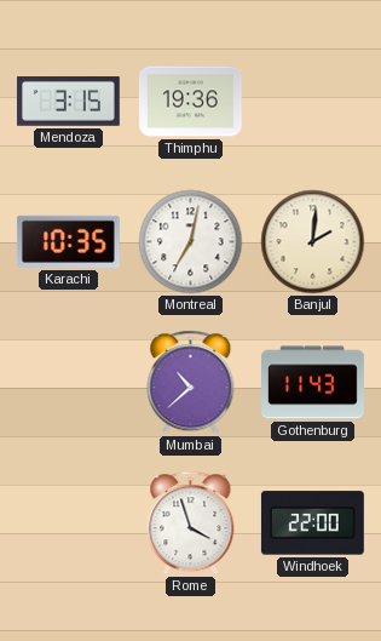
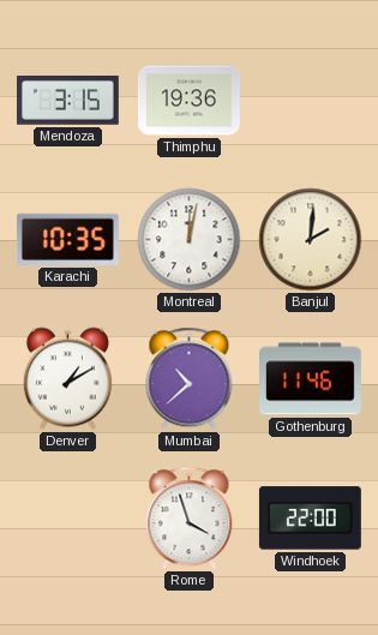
Montreal: 7:02 -> 12:02 (190, 240)
Denver: none -> 1:10 (67, 379)
Gothenburg: 11:43 -> 11:46 (311, 379)
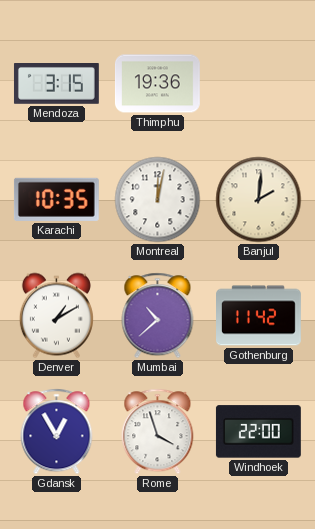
Gothenburg: 11:46 -> 11:42 (259, 316)
Gdansk: none -> 12:55 (57, 432)
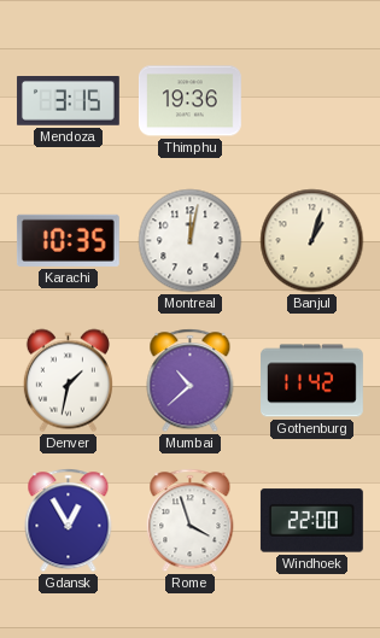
Banjul: 2:01 -> 1:03 (312, 241)
Denver: 1:10 -> 1:32 (68, 381)
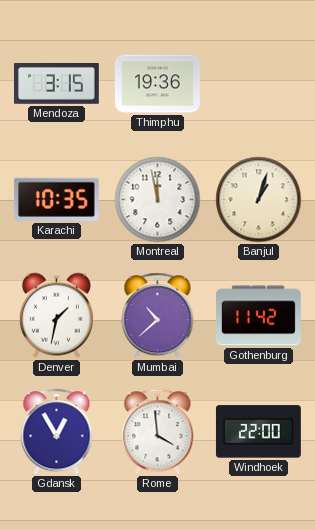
Montreal: 12:02 -> 11:58 (158, 200)
Rome: 3:57 -> 3:59 (158, 432)
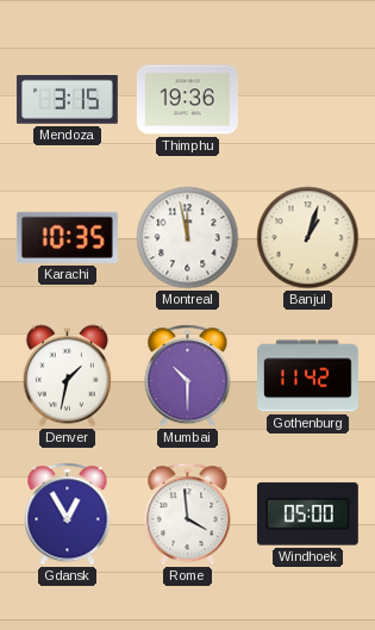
Mumbai: 10:38 -> 10:30 (188, 376)
Windhoek: 22:00 -> 05:00 (307, 514)
